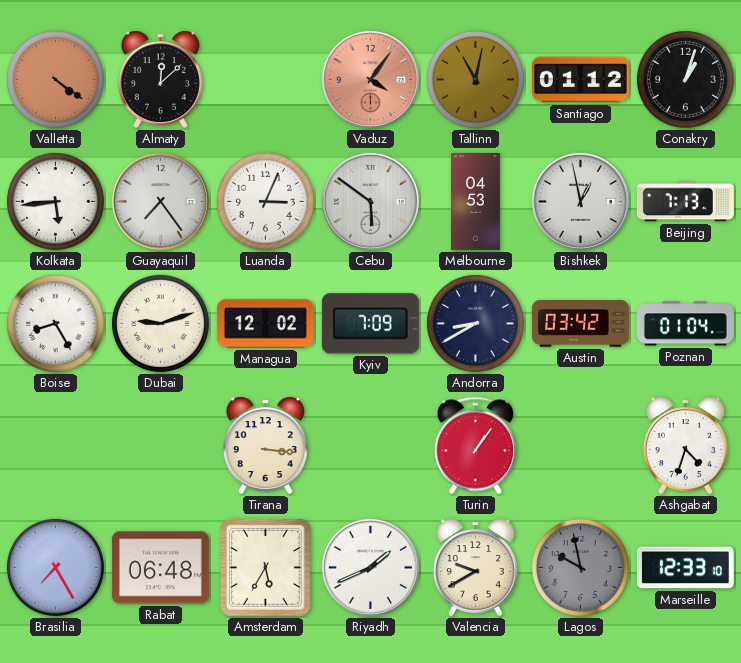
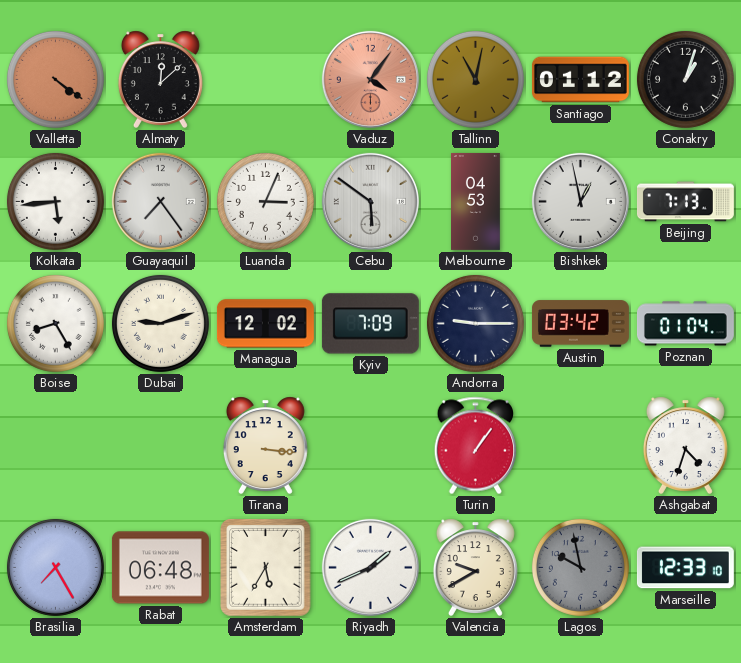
Andorra: 8:40 -> 9:15 (475, 323)
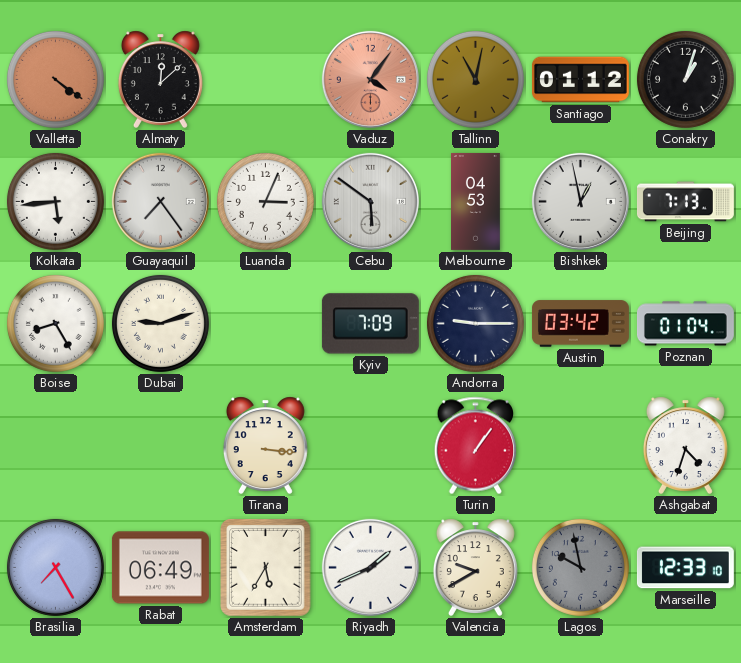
Managua: 12:02 -> none (265, 324)
Rabat: 06:48 -> 06:49 (160, 568)
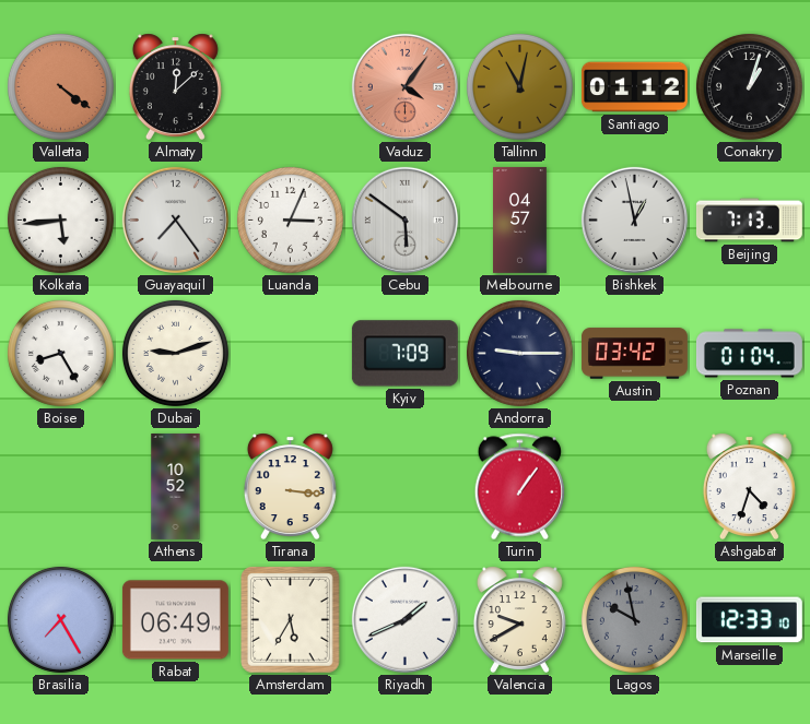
Melbourne: 04:53 -> 04:57 (520, 219)
Athens: none -> 10:52 (176, 486)
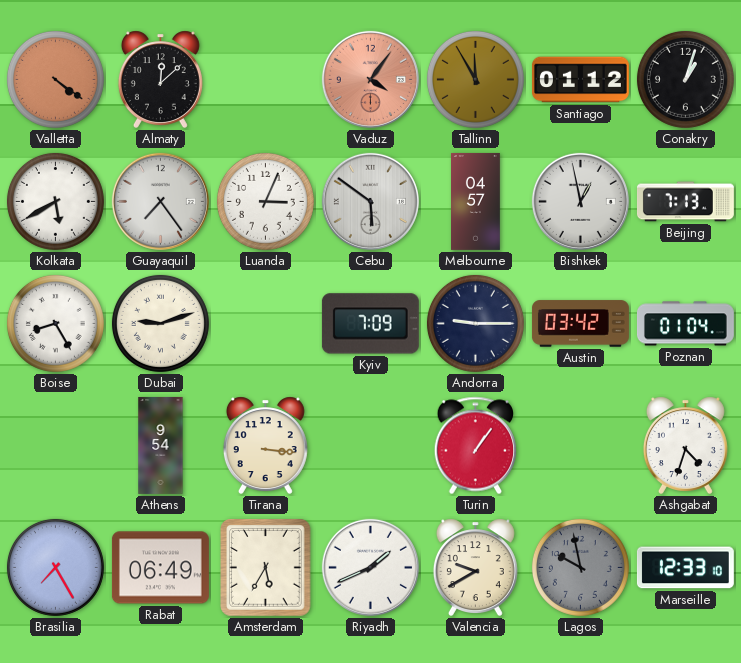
Tallinn: 11:02 -> 11:55 (475, 79)
Kolkata: 5:44 -> 5:40 (55, 201)
Athens: 10:52 -> 9:54 (161, 445)
